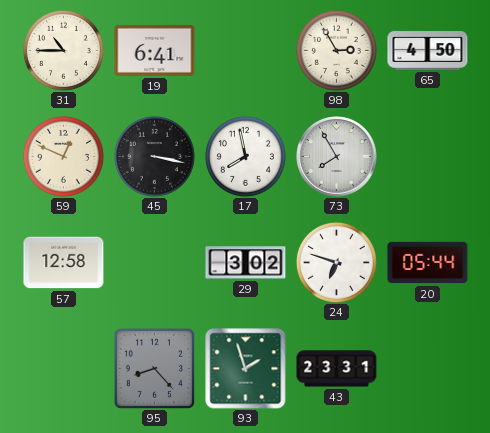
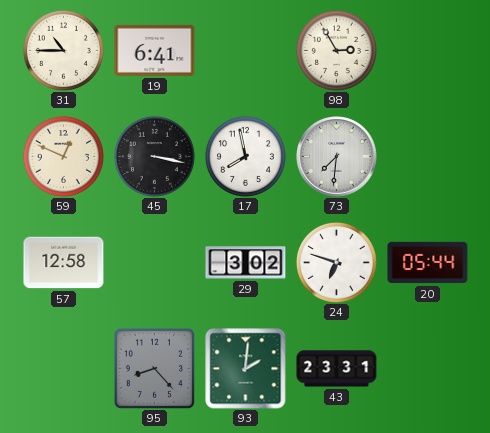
65: 4:50 -> none (428, 51)
73: 7:55 -> 7:31 (337, 157)
93: 1:57 -> 2:01 (246, 369)
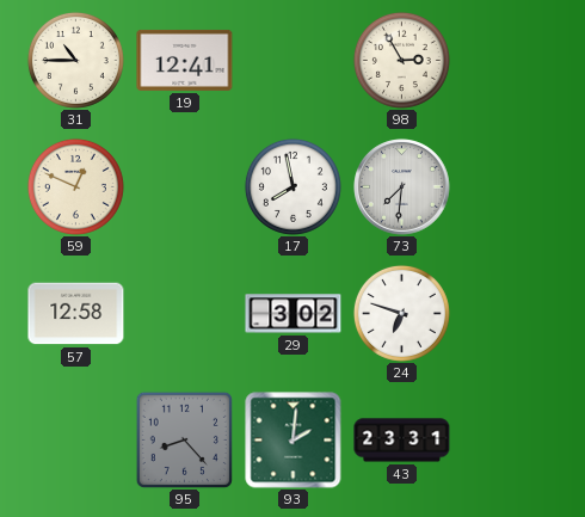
19: 6:41 -> 12:41 (185, 60)
45: 3:17 -> none (154, 156)
20: 05:44 -> none (428, 263)
